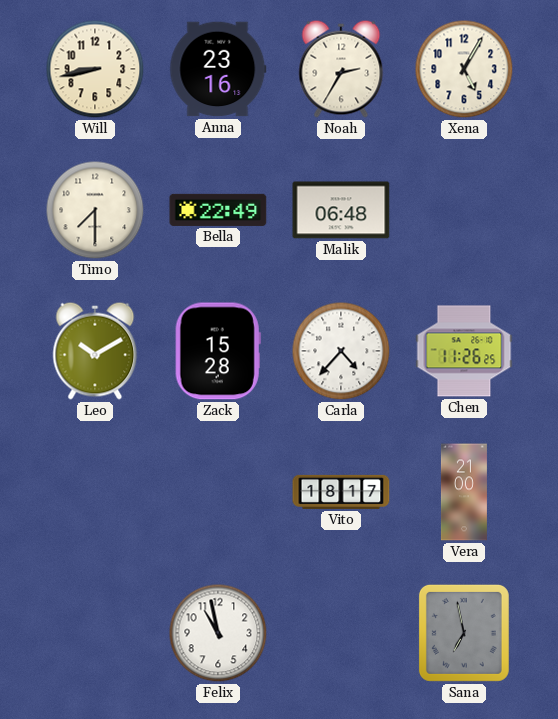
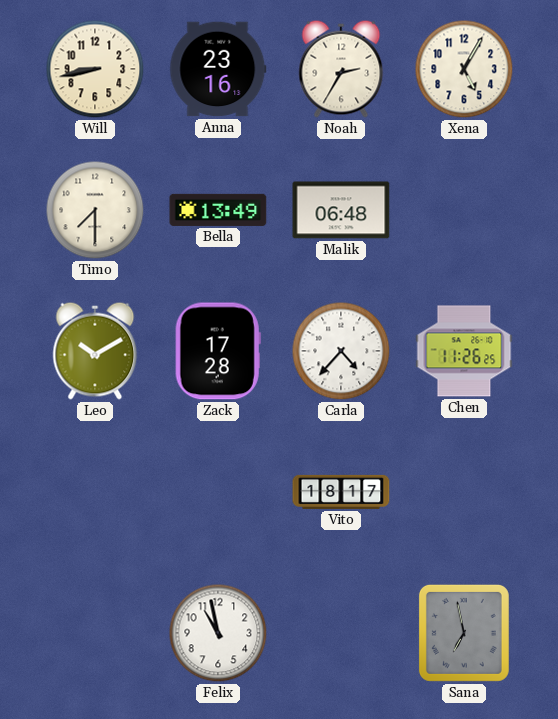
Bella: 22:49 -> 13:49 (218, 210)
Zack: 15:28 -> 17:28 (218, 351)
Vera: 21:00 -> none (464, 492)
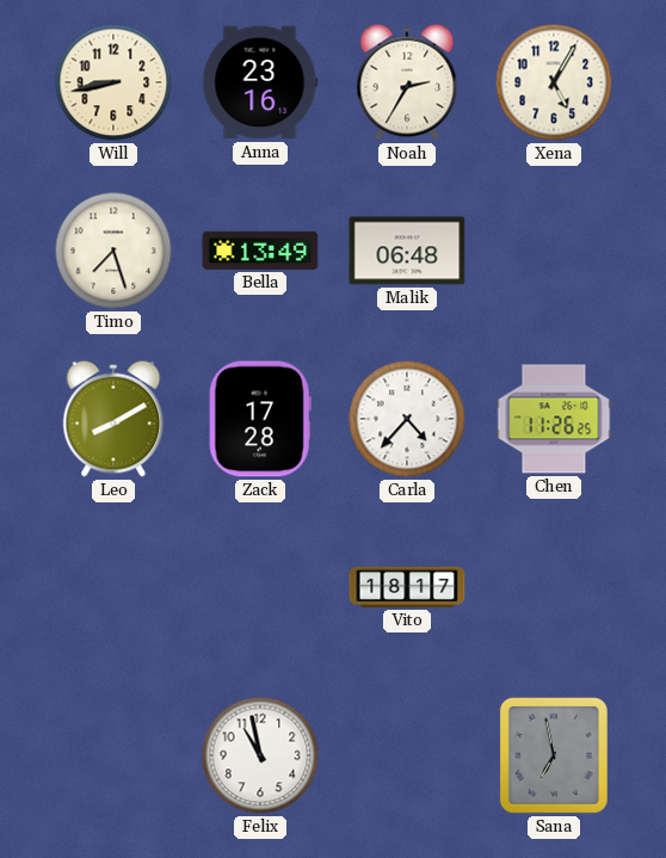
Timo: 7:30 -> 7:27 (113, 251)
Leo: 10:10 -> 8:10 (113, 419)
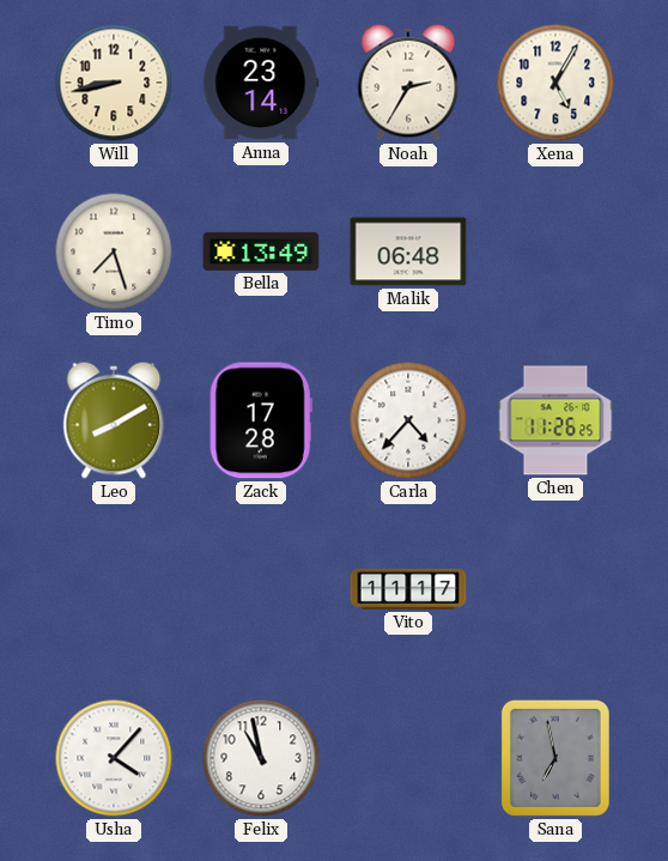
Anna: 23:16 -> 23:14 (261, 83)
Vito: 18:17 -> 11:17 (408, 589)
Usha: none -> 4:07 (114, 758)
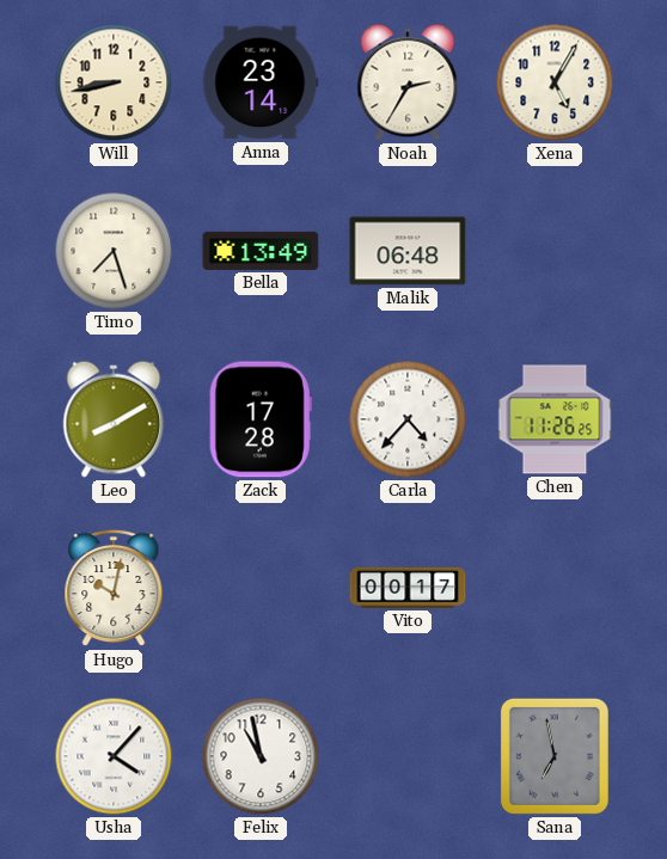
Hugo: none -> 10:02 (114, 588)
Vito: 11:17 -> 00:17 (408, 588)
